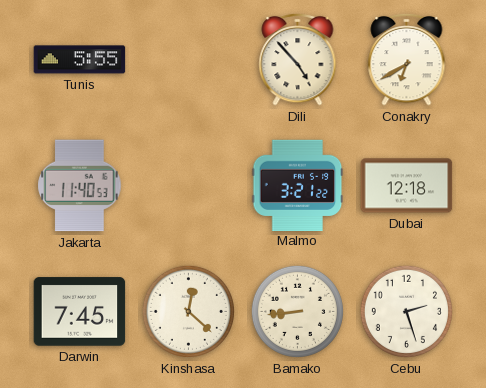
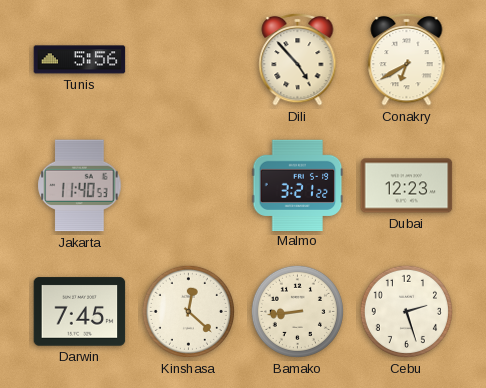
Tunis: 5:55 -> 5:56 (80, 60)
Dubai: 12:18 -> 12:23 (407, 186)
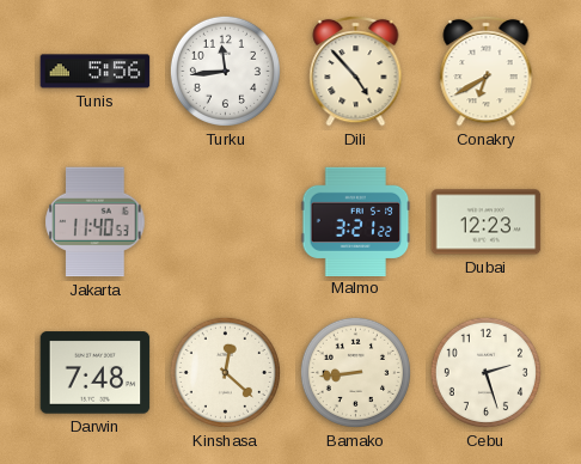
Turku: none -> 11:44 (225, 71)
Darwin: 7:45 -> 7:48 (96, 373)
